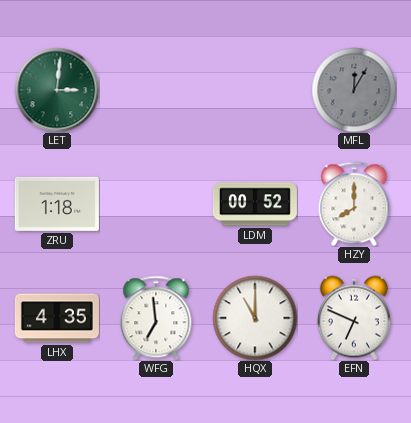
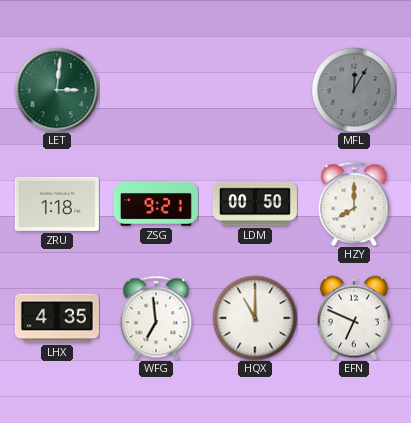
ZSG: none -> 9:21 (156, 204)
LDM: 00:52 -> 00:50 (255, 204)
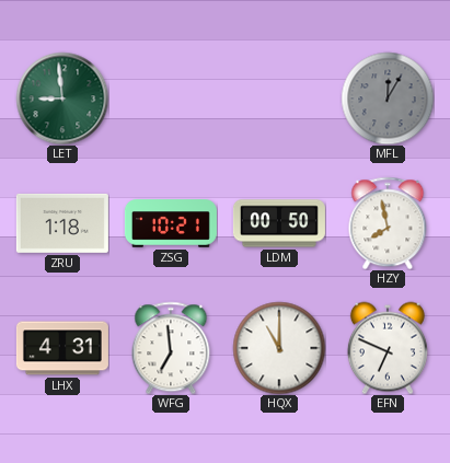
LET: 3:01 -> 8:59 (62, 99)
ZSG: 9:21 -> 10:21 (171, 223)
HZY: 8:00 -> 7:58 (388, 223)
LHX: 4:35 -> 4:31 (62, 348)
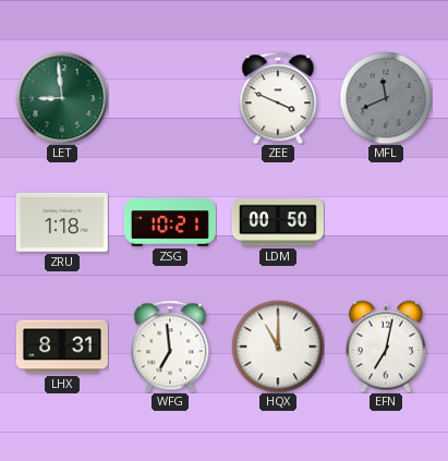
ZEE: none -> 3:49 (278, 98)
MFL: 12:05 -> 11:41 (386, 98)
HZY: 7:58 -> none (388, 223)
LHX: 4:31 -> 8:31 (62, 347)
EFN: 6:49 -> 7:02 (386, 347)
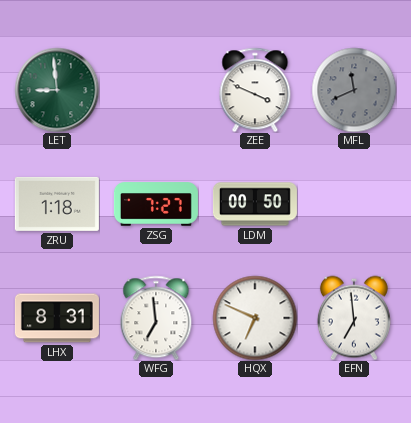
ZSG: 10:21 -> 7:27 (156, 204)
HQX: 11:00 -> 6:49 (255, 318)
EFN: 7:02 -> 6:59 (354, 318)
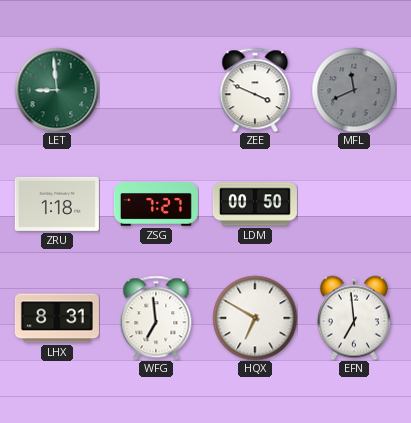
HQX: 6:49 -> 6:50 (255, 318)
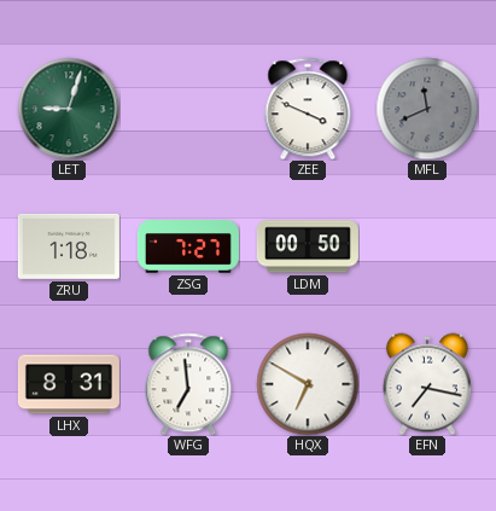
LET: 8:59 -> 9:03 (69, 109)
EFN: 6:59 -> 7:17 (427, 384)
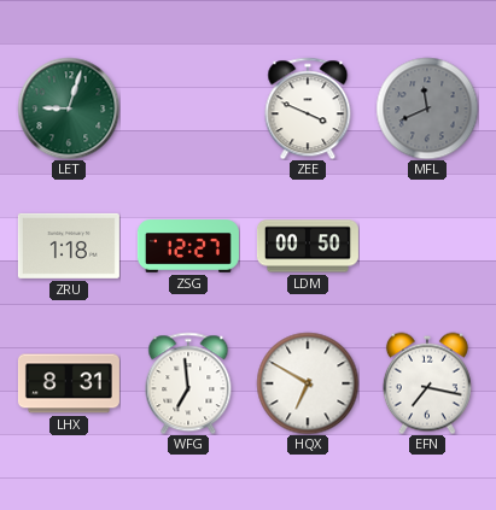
ZSG: 7:27 -> 12:27 (188, 246)
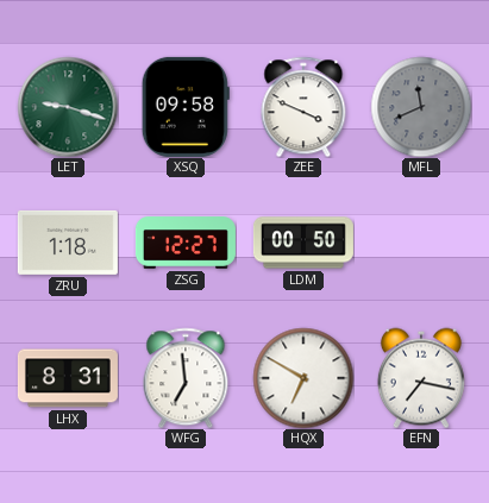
LET: 9:03 -> 9:18 (68, 107)
XSQ: none -> 09:58 (186, 107)
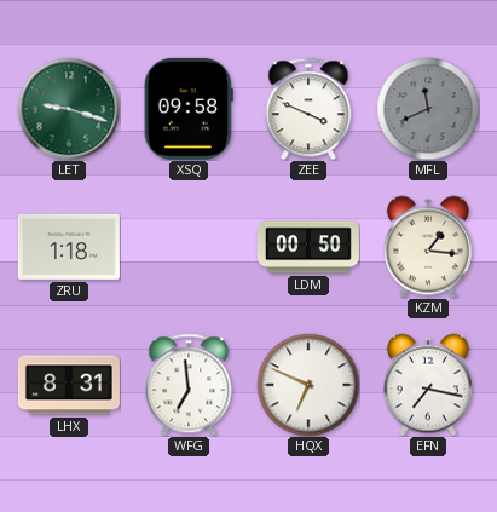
ZSG: 12:27 -> none (186, 243)
KZM: none -> 1:16 (428, 247)
HQX: 6:50 -> 6:49 (308, 385)
